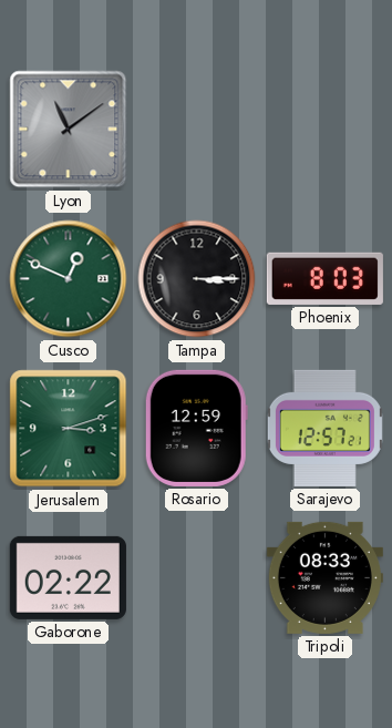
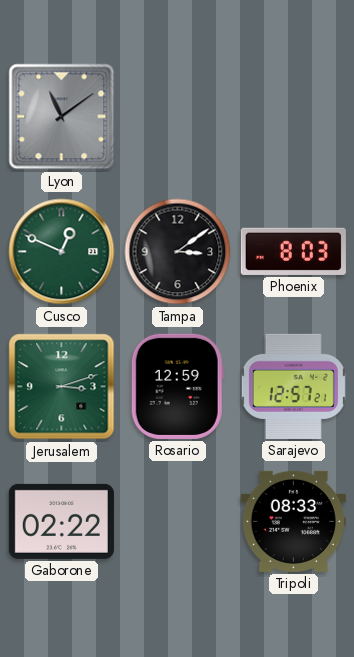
Tampa: 3:15 -> 3:09 (178, 252)
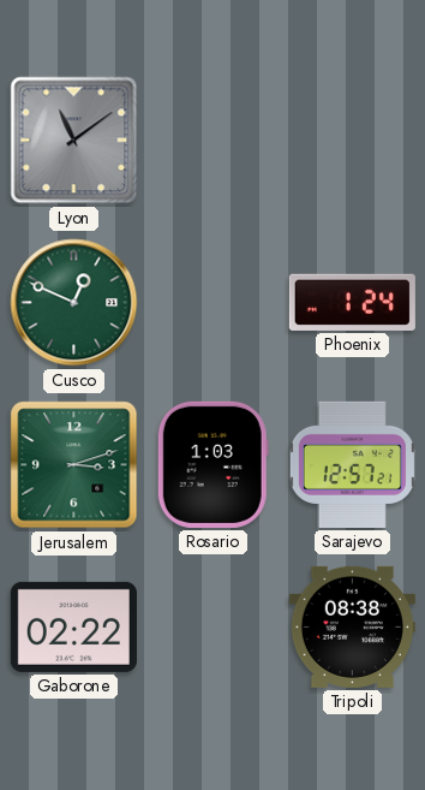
Tampa: 3:09 -> none (178, 252)
Phoenix: 8:03 -> 1:24 (352, 302)
Rosario: 12:59 -> 1:03 (212, 464)
Tripoli: 08:33 -> 08:38 (352, 626)
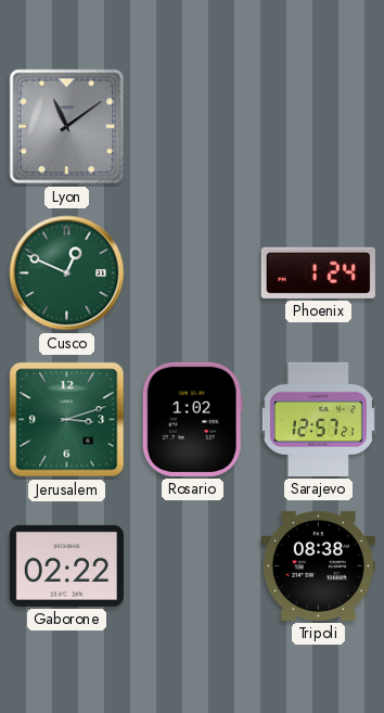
Rosario: 1:03 -> 1:02 (192, 419)
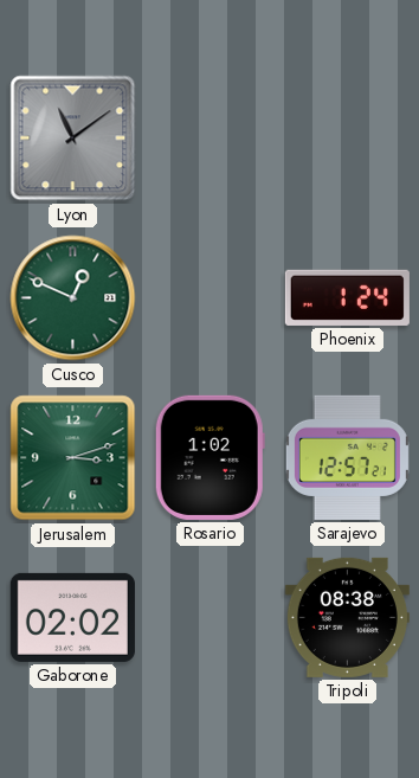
Gaborone: 02:22 -> 02:02 (72, 617)
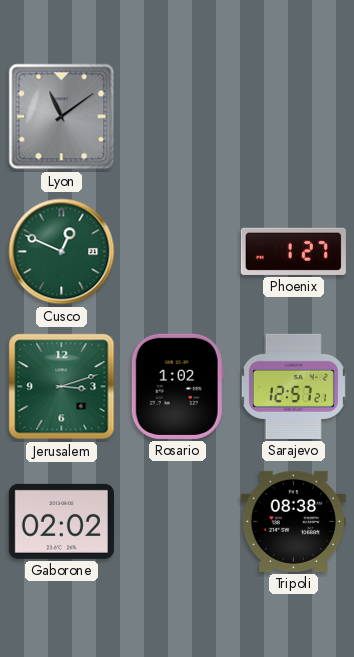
Phoenix: 1:24 -> 1:27 (293, 251)
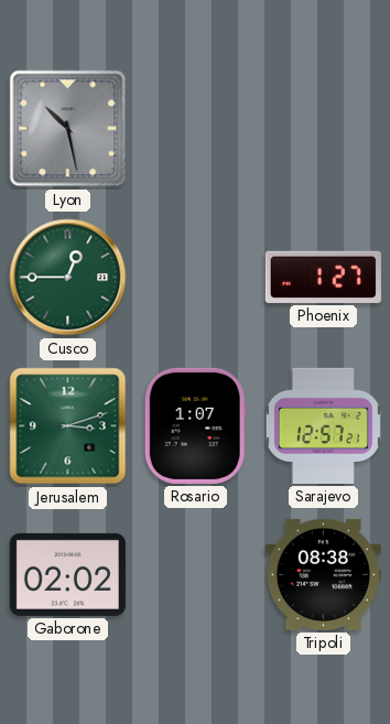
Lyon: 11:09 -> 10:28 (68, 129)
Cusco: 12:49 -> 12:45 (68, 278)
Rosario: 1:02 -> 1:07 (195, 425)
